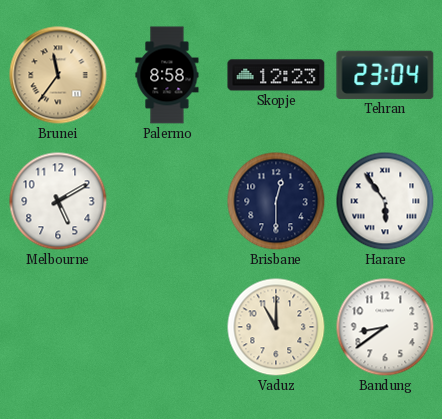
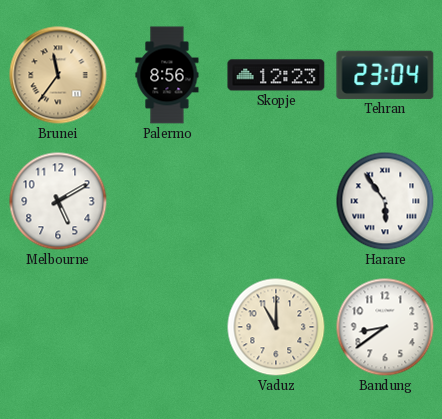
Palermo: 8:58 -> 8:56 (167, 75)
Brisbane: 12:30 -> none (276, 201)
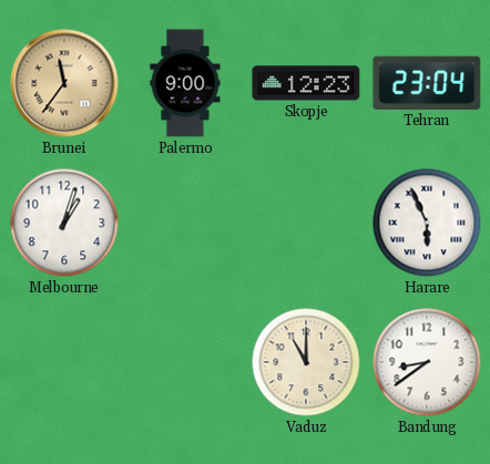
Palermo: 8:56 -> 9:00 (185, 83)
Melbourne: 5:10 -> 1:03 (64, 223)
Harare: 5:54 -> 5:56 (427, 223)
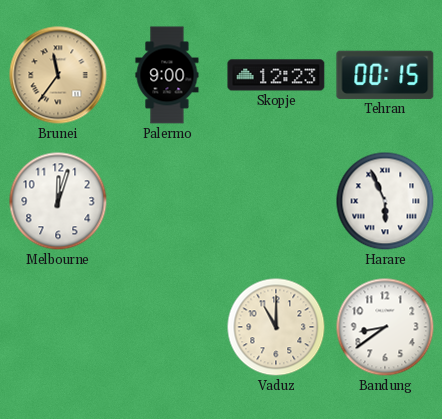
Tehran: 23:04 -> 00:15 (385, 75)
Melbourne: 1:03 -> 12:03 (58, 201)
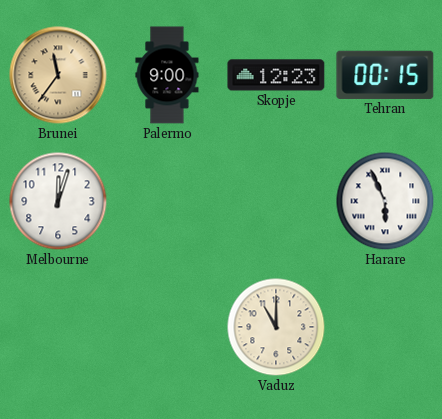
Bandung: 8:39 -> none (385, 327)
